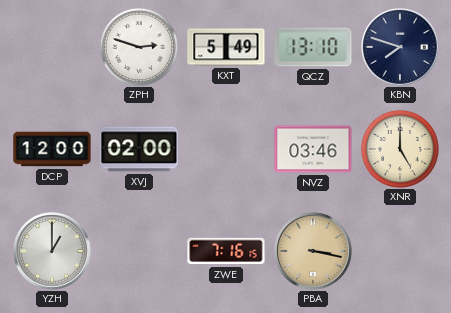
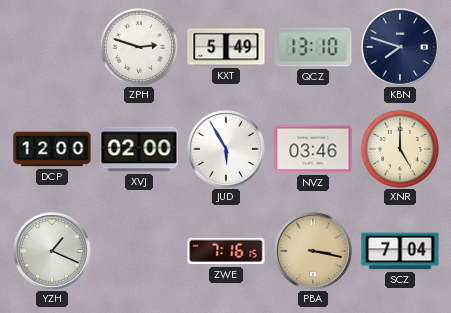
JUD: none -> 5:55 (227, 150)
YZH: 1:00 -> 1:19 (53, 252)
SCZ: none -> 7:04 (400, 251)
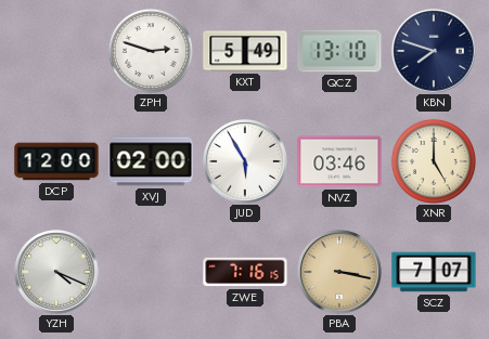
YZH: 1:19 -> 4:19 (57, 273)
SCZ: 7:04 -> 7:07 (434, 272)
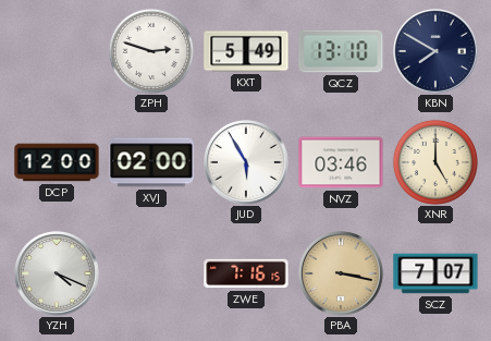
KBN: 7:48 -> 7:50 (437, 52)
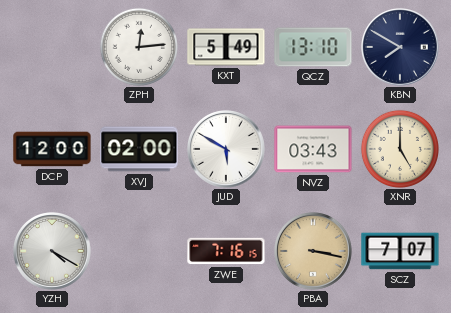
ZPH: 2:48 -> 12:14 (139, 47)
JUD: 5:55 -> 5:50 (227, 150)
NVZ: 03:46 -> 03:43 (313, 149)
YZH: 4:19 -> 4:20 (53, 252)
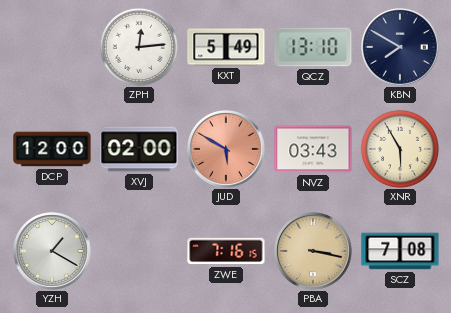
JUD dial: white -> salmon (227, 150)
XNR: 5:00 -> 5:55 (400, 149)
YZH: 4:20 -> 1:20 (53, 252)
SCZ: 7:07 -> 7:08 (400, 251)
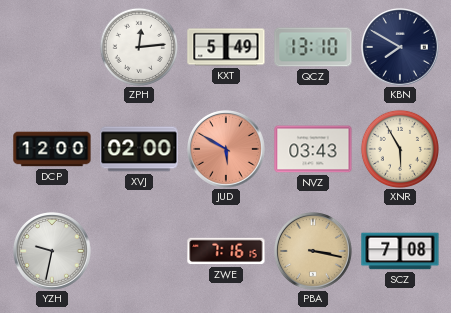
YZH: 1:20 -> 9:32 (53, 252)
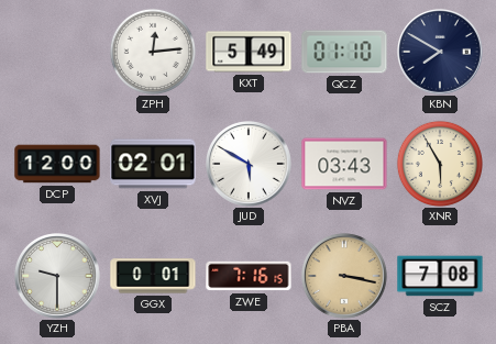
QCZ: 13:10 -> 01:10 (344, 52)
XVJ: 02:00 -> 02:01 (153, 164)
JUD dial: salmon -> white (250, 165)
YZH: 9:32 -> 9:30 (58, 277)
GGX: none -> 0:01 (153, 276)
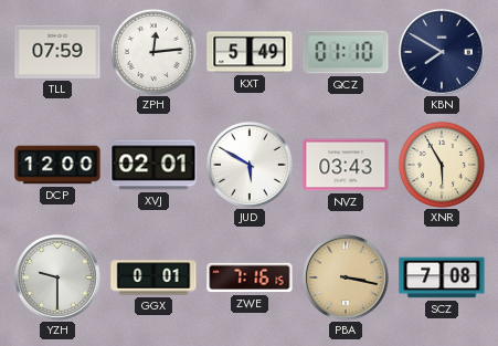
TLL: none -> 07:59 (57, 52)
